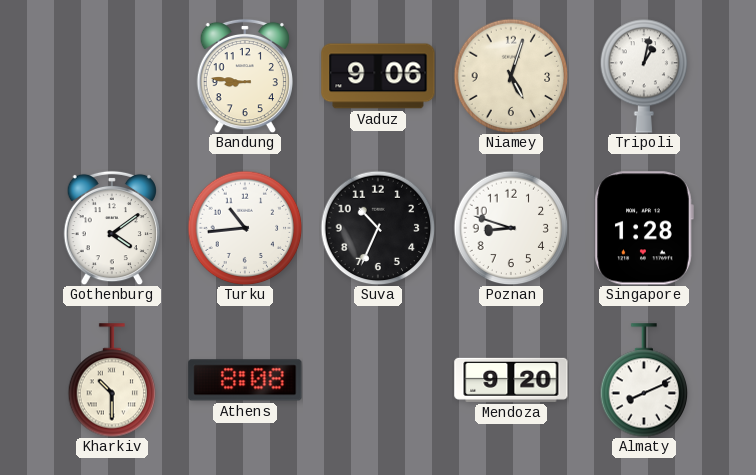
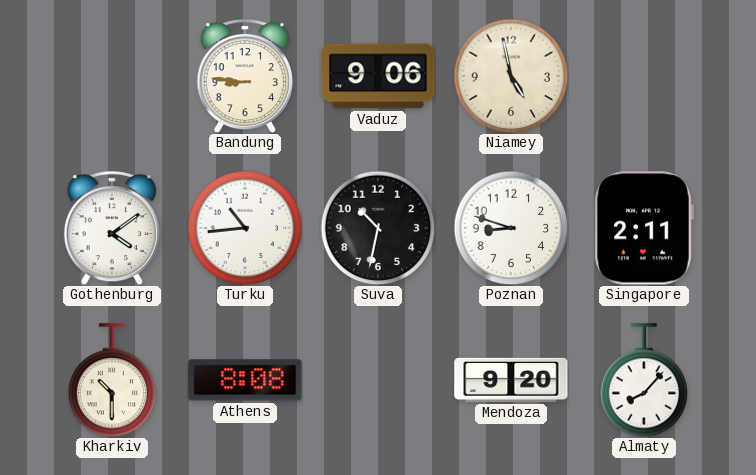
Niamey: 5:03 -> 4:58 (511, 76)
Tripoli: 1:02 -> none (644, 76)
Suva: 10:34 -> 10:32 (378, 228)
Singapore: 1:28 -> 2:11 (644, 228)
Almaty: 8:11 -> 8:07 (644, 380)
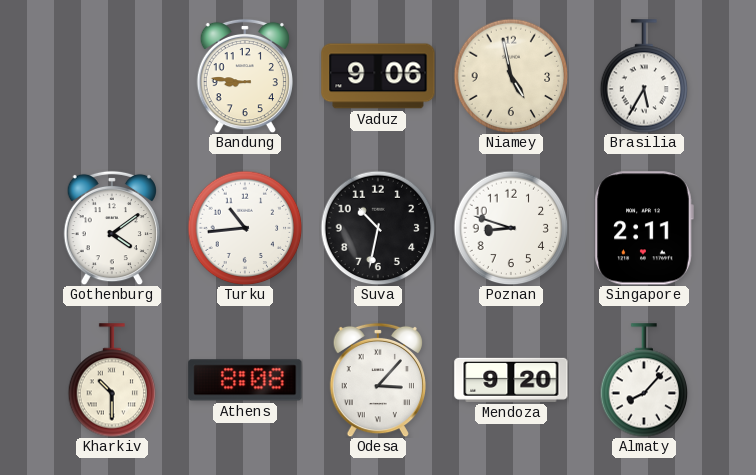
Brasilia: none -> 5:35 (644, 76)
Odesa: none -> 3:07 (378, 380)
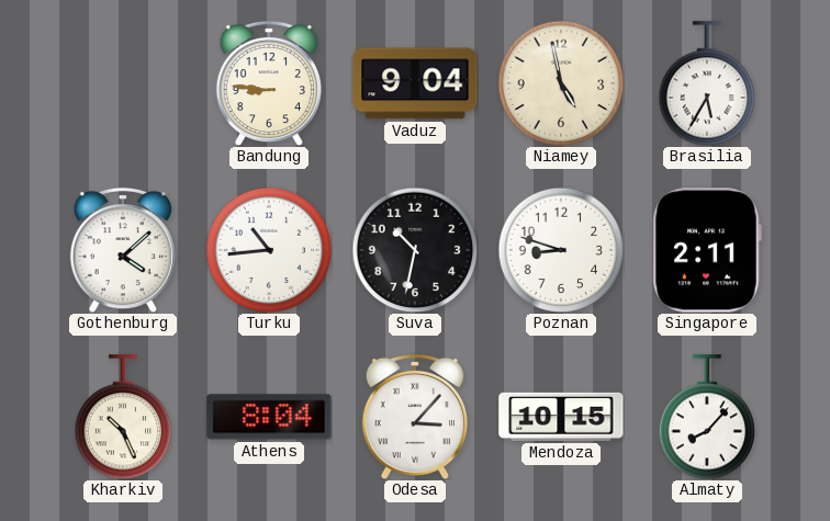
Vaduz: 9:06 -> 9:04 (415, 83)
Gothenburg: 4:09 -> 4:08 (123, 250)
Kharkiv: 10:30 -> 10:26 (123, 417)
Athens: 8:08 -> 8:04 (269, 417)
Mendoza: 9:20 -> 10:15 (561, 417)
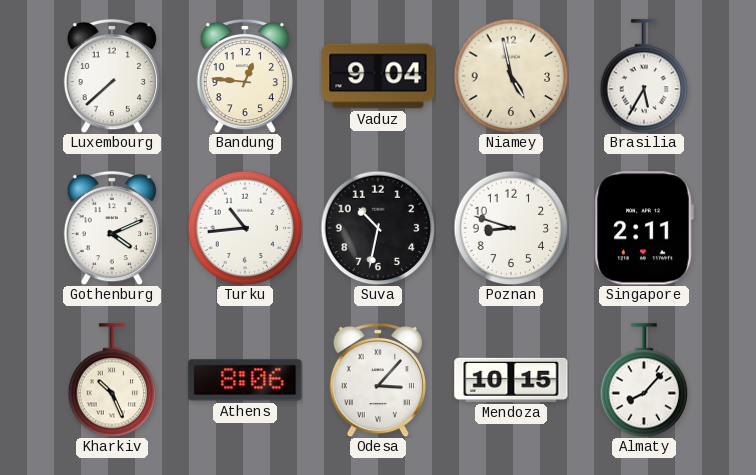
Luxembourg: none -> 7:38 (112, 76)
Bandung: 8:46 -> 12:46 (245, 76)
Gothenburg: 4:08 -> 4:11 (112, 228)
Athens: 8:04 -> 8:06 (245, 380)
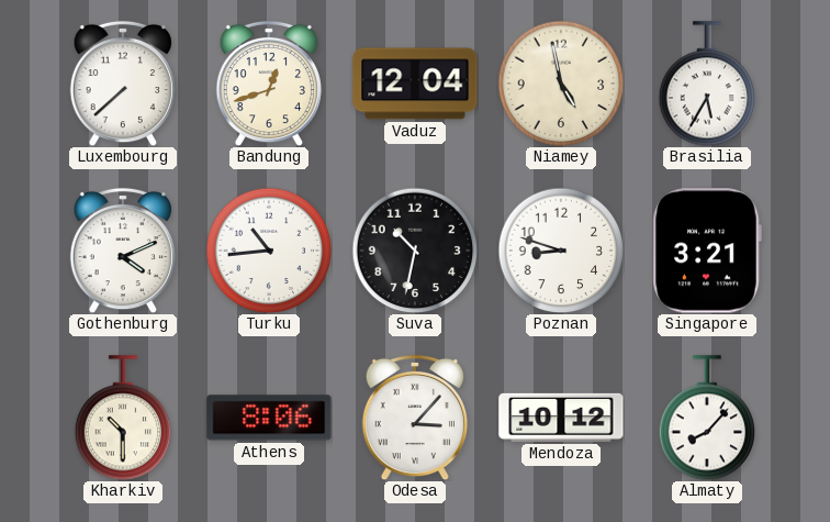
Bandung: 12:46 -> 12:42 (269, 84)
Vaduz: 9:04 -> 12:04 (415, 84)
Singapore: 2:11 -> 3:21 (707, 251)
Kharkiv: 10:26 -> 10:30 (123, 418)
Mendoza: 10:15 -> 10:12 (561, 418)
